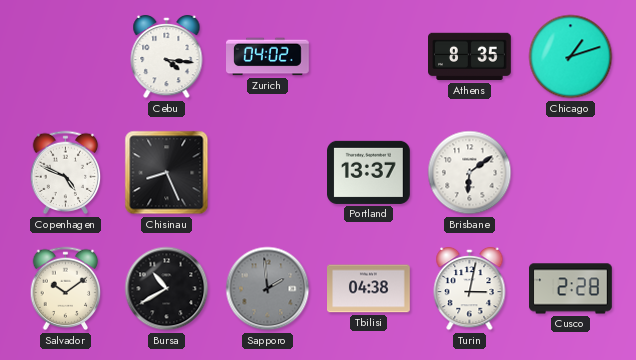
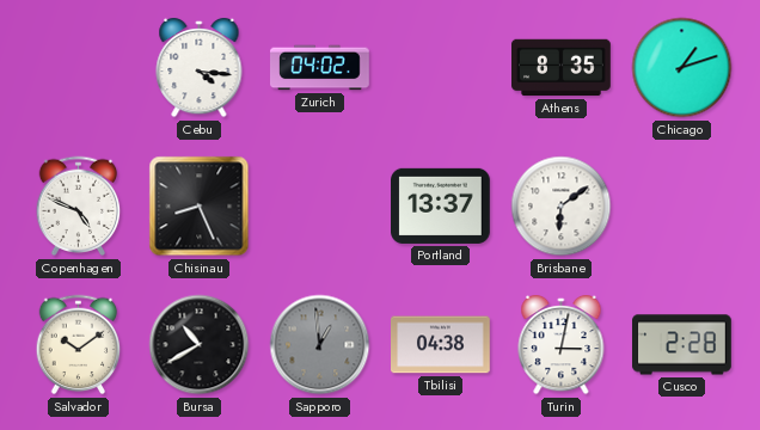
Sapporo: 1:59 -> 12:59 (320, 345)
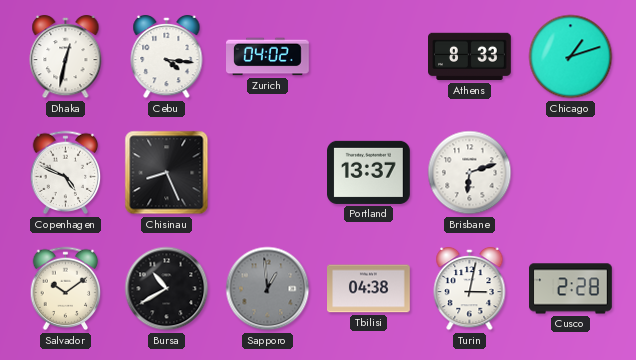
Dhaka: none -> 12:32 (66, 57)
Athens: 8:35 -> 8:33 (470, 57)
Brisbane: 6:09 -> 6:12 (470, 173)
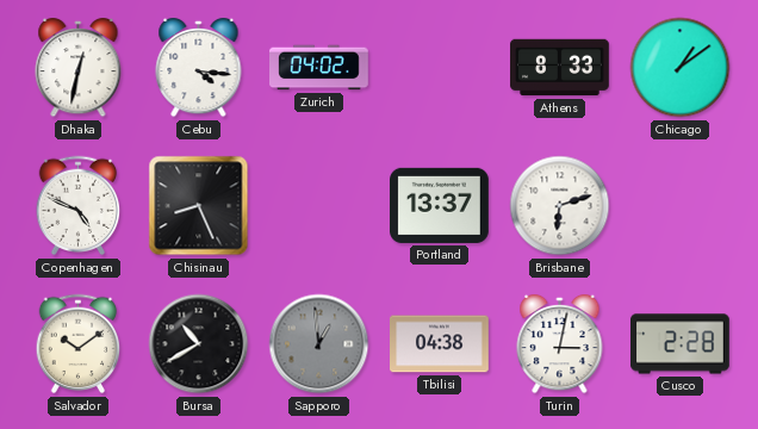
Chicago: 1:12 -> 1:09 (681, 68)
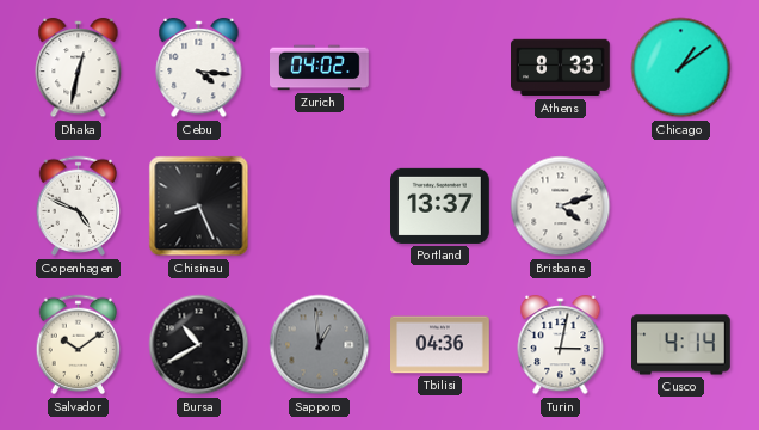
Brisbane: 6:12 -> 4:12 (561, 207)
Tbilisi: 04:38 -> 04:36 (440, 345)
Cusco: 2:28 -> 4:14 (681, 345)
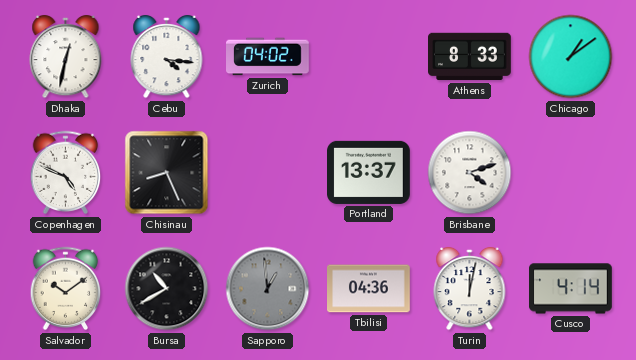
Turin: 3:02 -> 12:02 (470, 289)
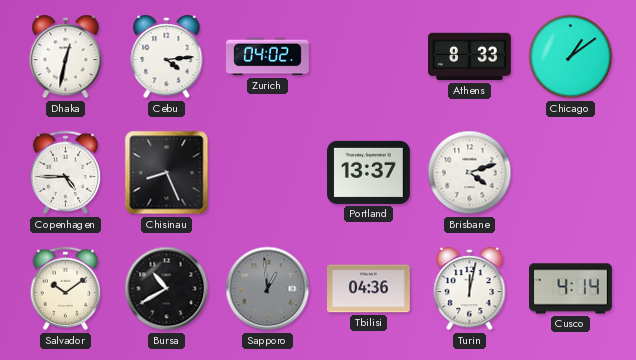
Cebu: 4:16 -> 4:14 (167, 57)
Copenhagen: 4:49 -> 4:45 (66, 173)
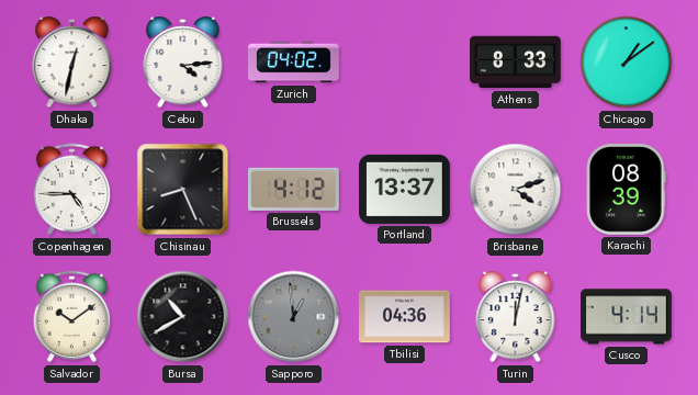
Brussels: none -> 4:12 (294, 189)
Karachi: none -> 08:39 (627, 190)
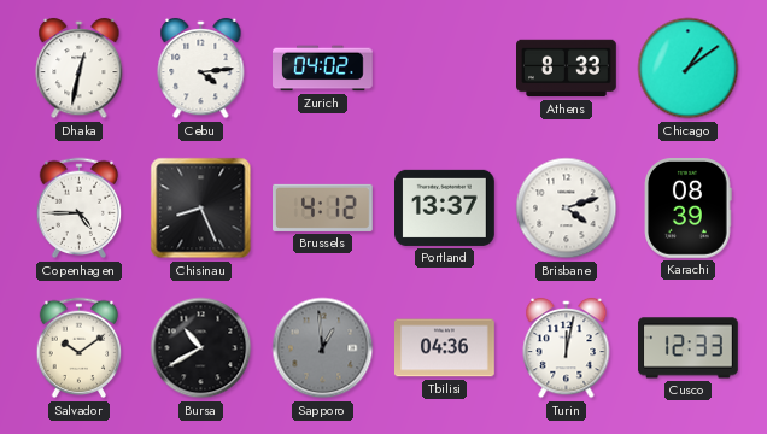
Cusco: 4:14 -> 12:33 (689, 348)
